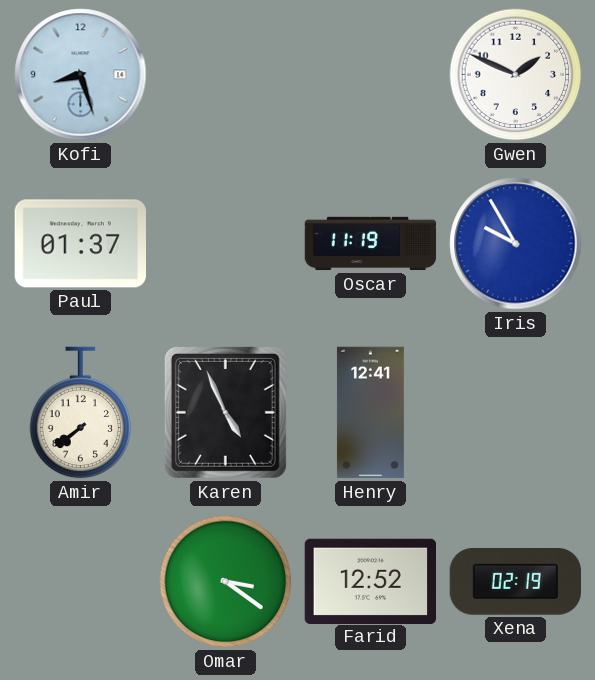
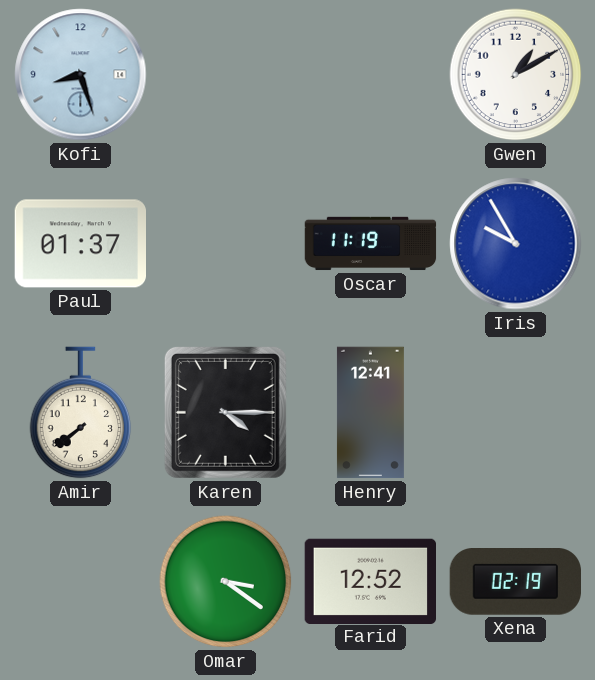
Gwen: 1:49 -> 1:10 (516, 75)
Karen: 4:56 -> 4:15 (225, 412)
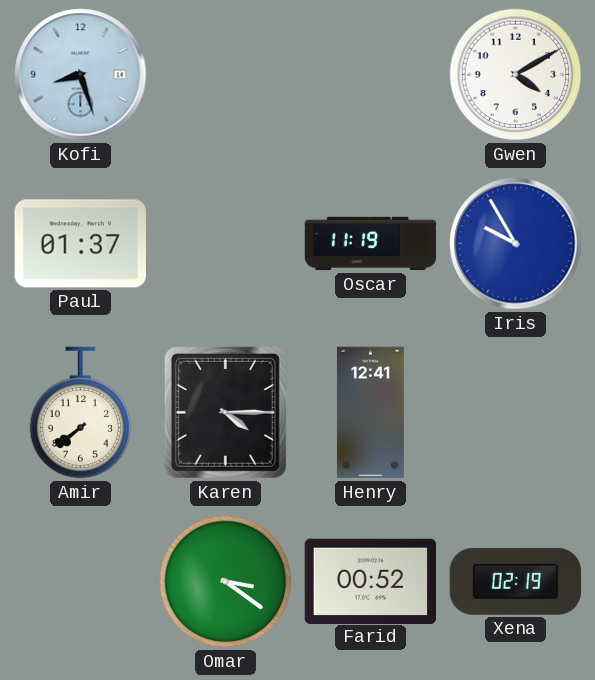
Gwen: 1:10 -> 4:10 (516, 75)
Farid: 12:52 -> 00:52 (370, 581)
